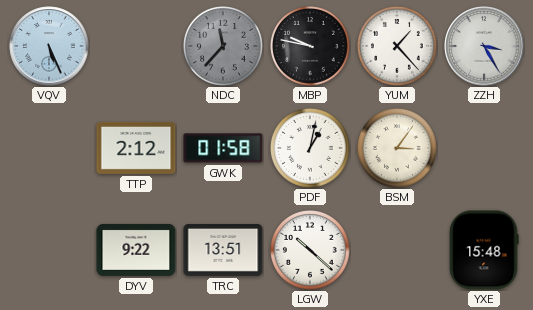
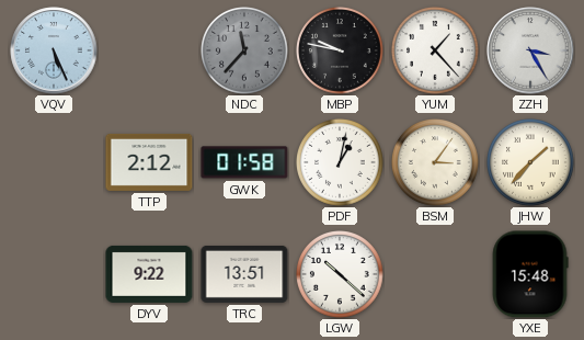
JHW: none -> 1:37 (530, 162)
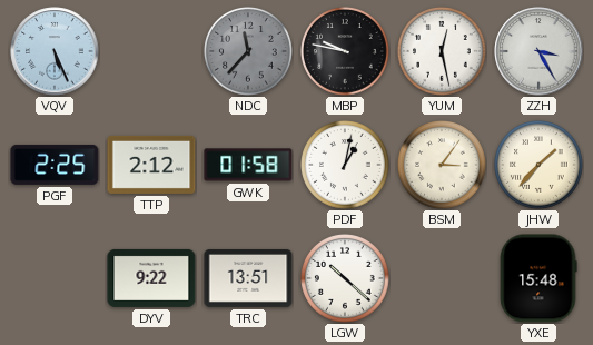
YUM: 1:23 -> 12:28 (442, 51)
PGF: none -> 2:25 (55, 165)
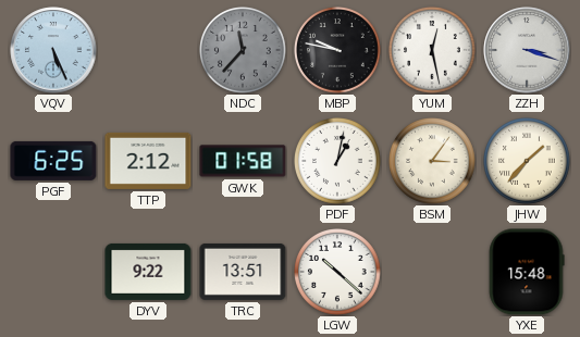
ZZH: 3:25 -> 3:18 (527, 50)
PGF: 2:25 -> 6:25 (53, 161)
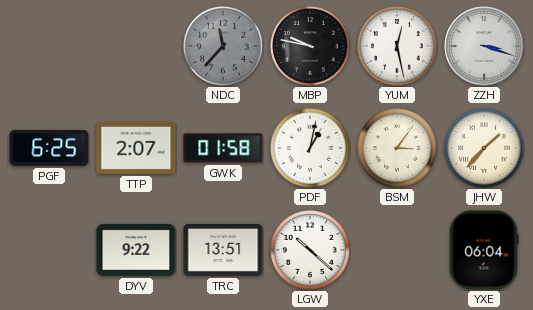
VQV: 5:26 -> none (53, 50)
TTP: 2:12 -> 2:07 (136, 148)
YXE: 15:48 -> 06:04 (484, 250)
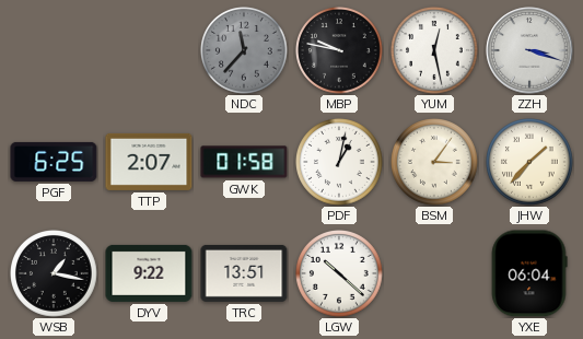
WSB: none -> 1:17 (54, 273)
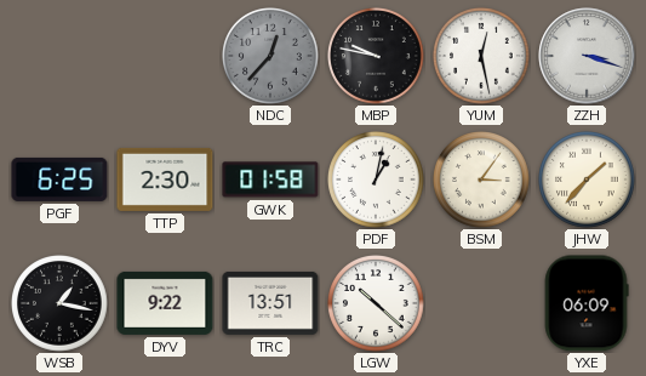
NDC: 11:37 -> 12:37 (270, 56)
TTP: 2:07 -> 2:30 (165, 180)
YXE: 06:04 -> 06:09 (587, 303)
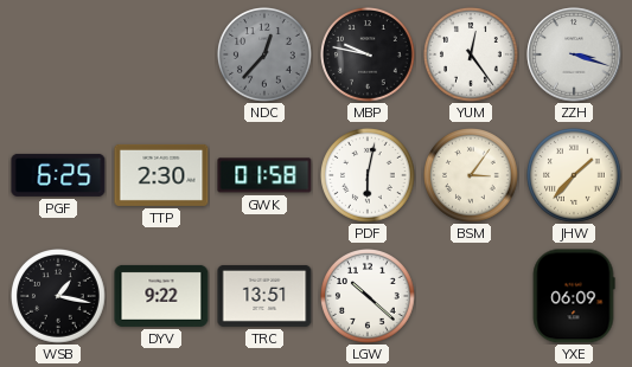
YUM: 12:28 -> 12:24 (471, 54)
PDF: 1:02 -> 6:02 (368, 175)
